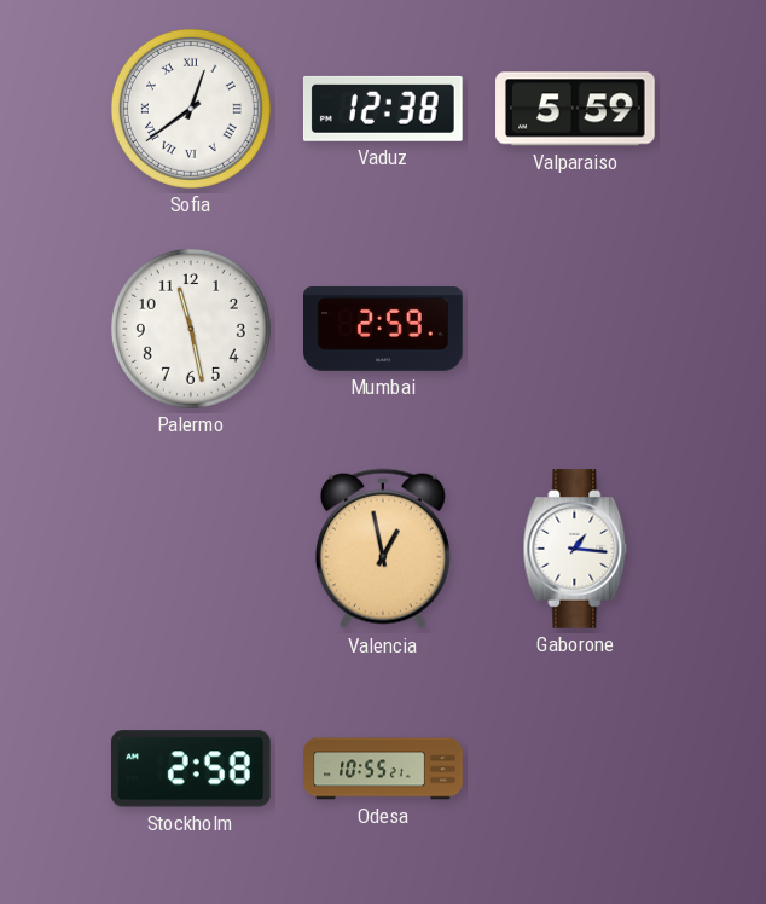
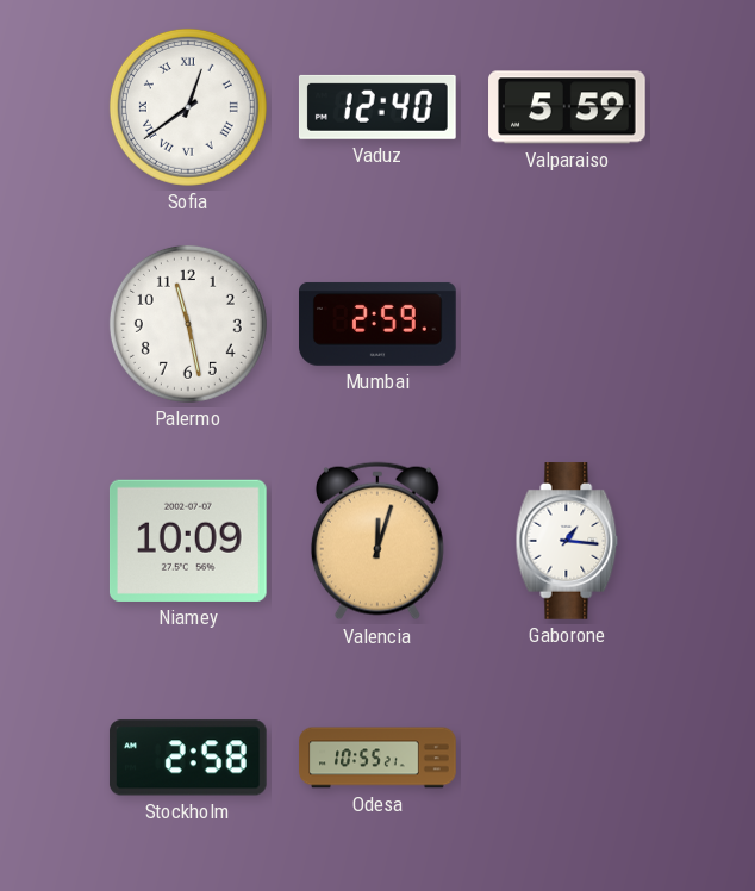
Vaduz: 12:38 -> 12:40 (377, 107)
Niamey: none -> 10:09 (188, 541)
Valencia: 12:58 -> 12:03 (377, 541)
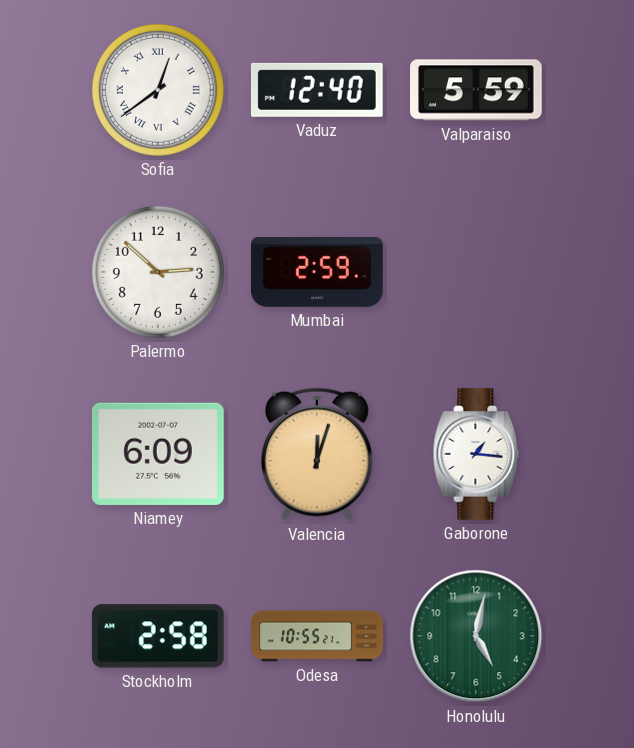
Palermo: 11:28 -> 2:52 (158, 272)
Niamey: 10:09 -> 6:09 (158, 454)
Honolulu: none -> 5:02 (476, 636)
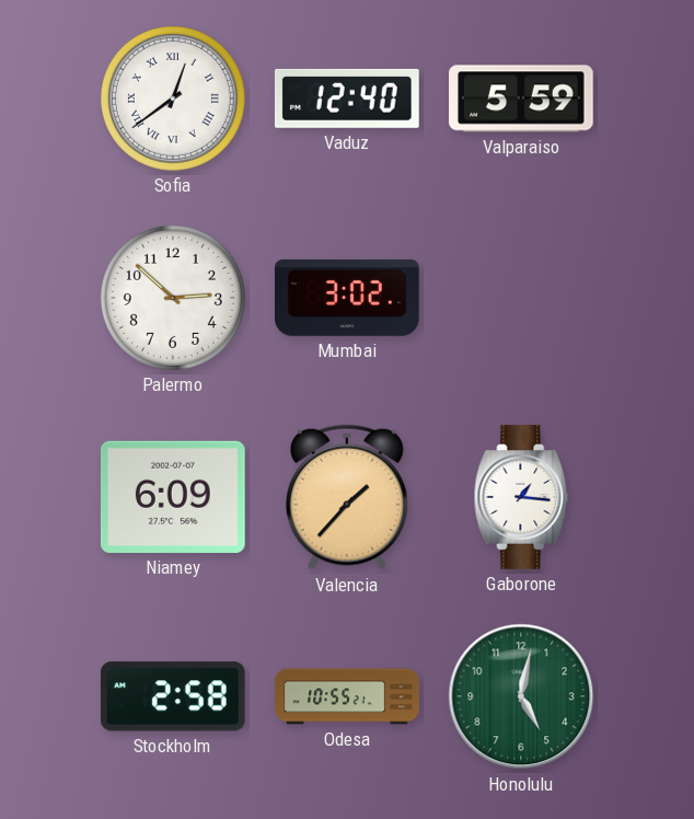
Mumbai: 2:59 -> 3:02 (348, 298)
Valencia: 12:03 -> 1:37 (347, 497)
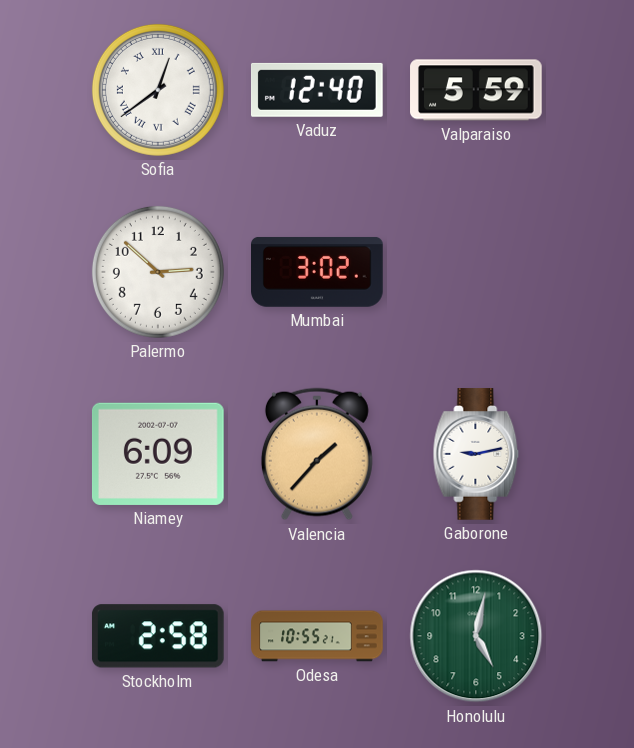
Gaborone: 1:16 -> 9:13 (476, 454)
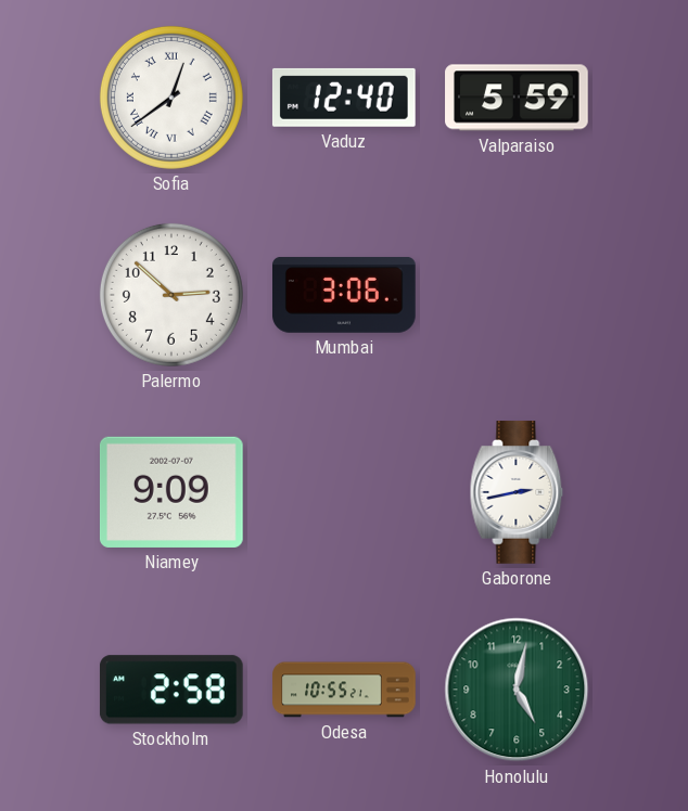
Mumbai: 3:02 -> 3:06 (345, 295)
Niamey: 6:09 -> 9:09 (171, 492)
Valencia: 1:37 -> none (317, 454)
Gaborone: 9:13 -> 2:43 (517, 492)
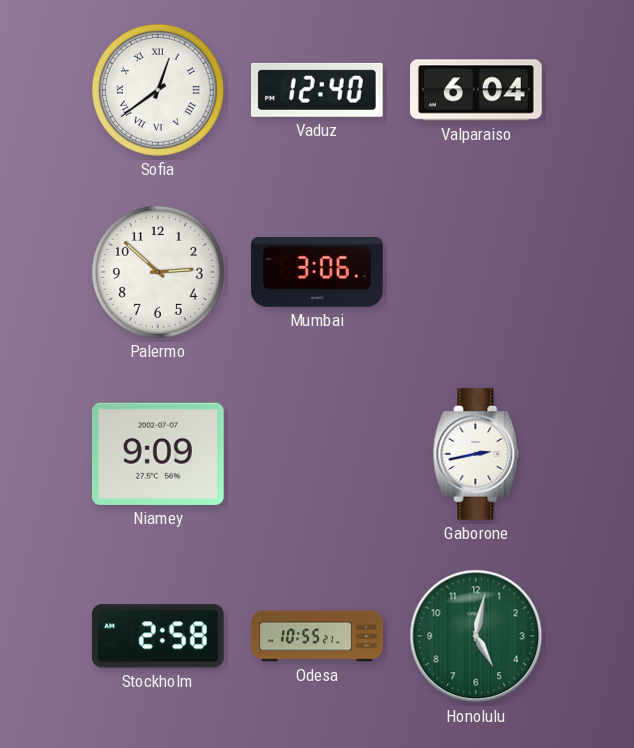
Valparaiso: 5:59 -> 6:04 (476, 90)
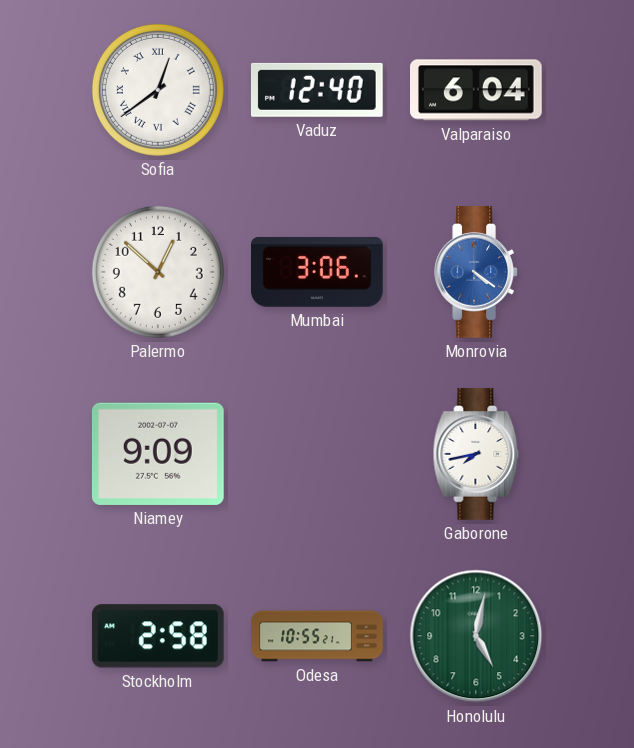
Palermo: 2:52 -> 12:52 (158, 272)
Monrovia: none -> 4:21 (476, 272)
Gaborone: 2:43 -> 7:43 (476, 454)
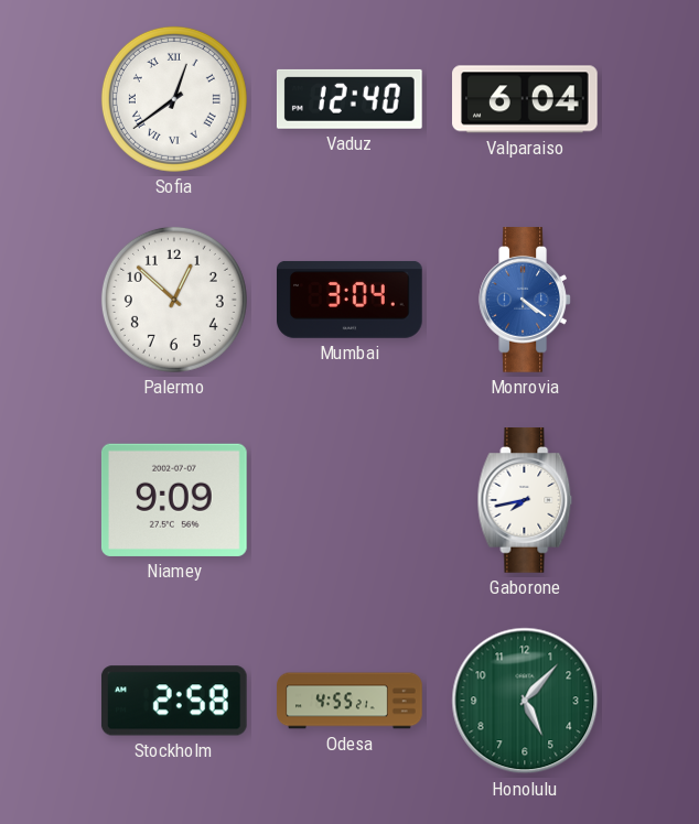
Mumbai: 3:06 -> 3:04 (351, 300)
Odesa: 10:55 -> 4:55 (349, 701)
Honolulu: 5:02 -> 5:07 (525, 701)
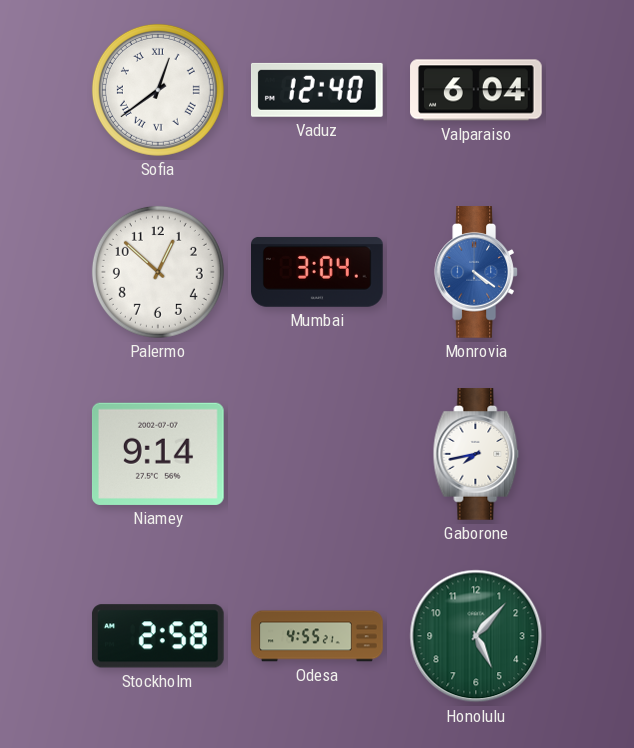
Niamey: 9:09 -> 9:14 (158, 454)
